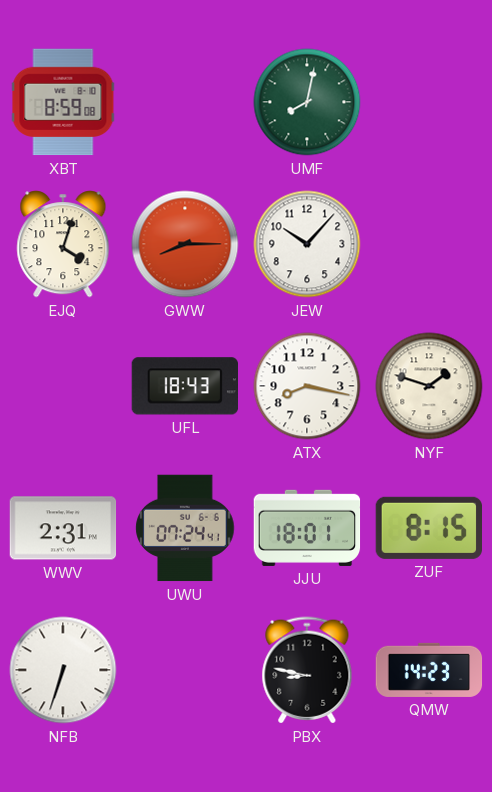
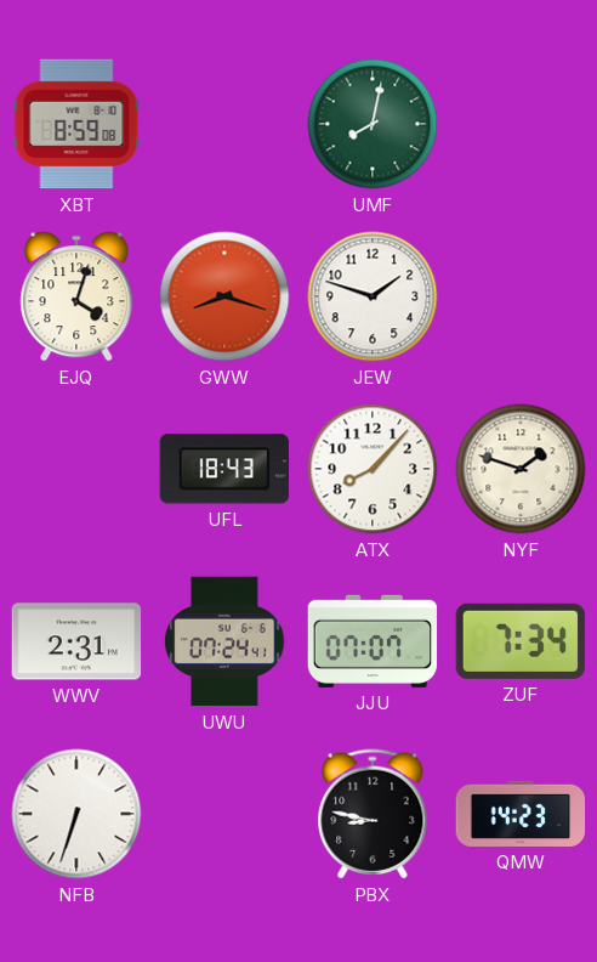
GWW: 8:15 -> 8:18 (224, 296)
JEW: 10:07 -> 1:48 (373, 296)
ATX: 8:17 -> 8:07 (373, 469)
JJU: 18:01 -> 07:07 (373, 641)
ZUF: 8:15 -> 7:34 (519, 641)
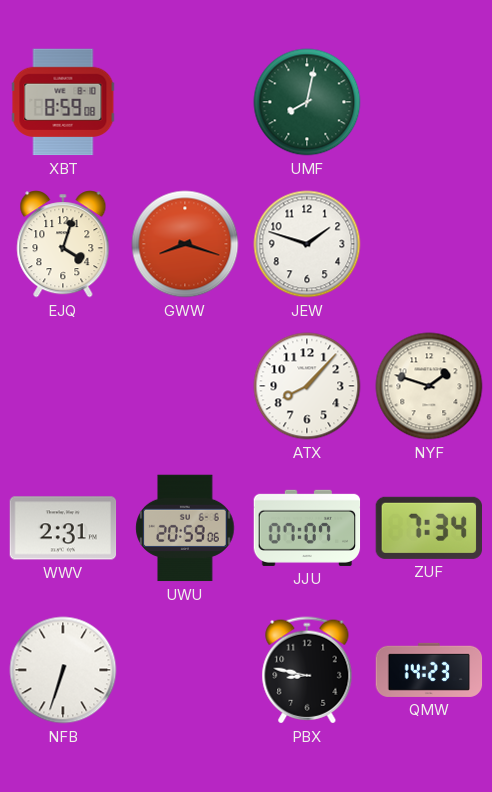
UFL: 18:43 -> none (223, 469)
UWU: 07:24 -> 20:59 (185, 528)
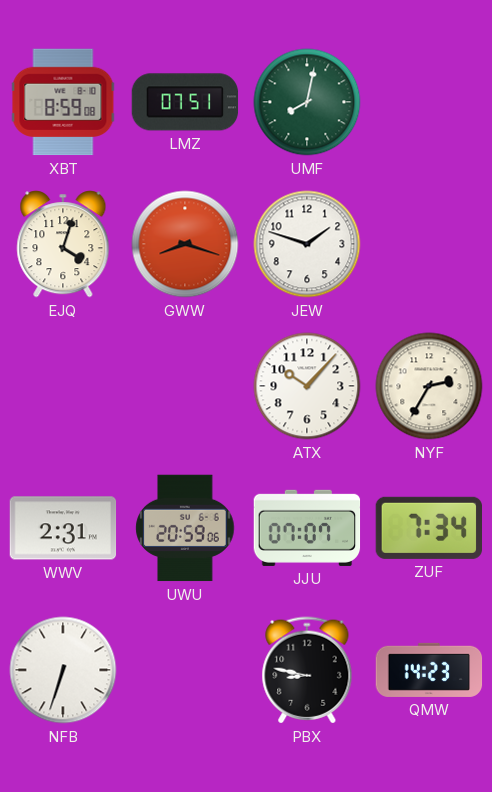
LMZ: none -> 07:51 (185, 102)
ATX: 8:07 -> 10:07 (307, 386)
NYF: 1:48 -> 2:35 (429, 386)
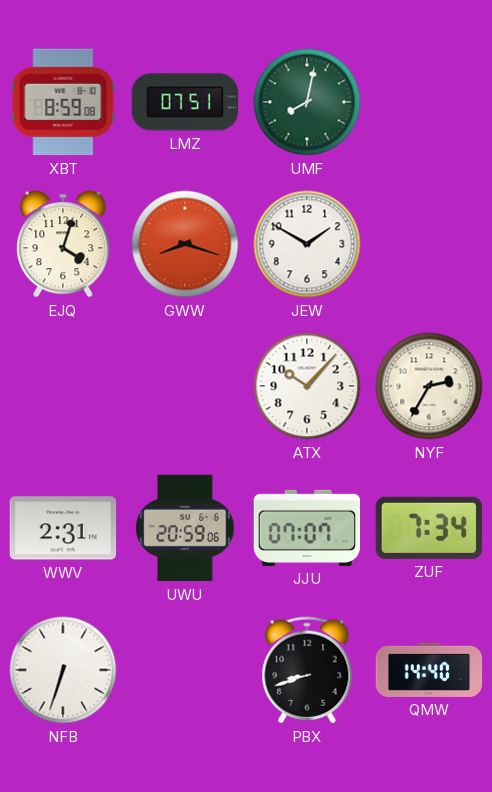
JEW: 1:48 -> 1:50 (307, 244)
PBX: 8:47 -> 8:42 (307, 670)
QMW: 14:23 -> 14:40 (429, 670)
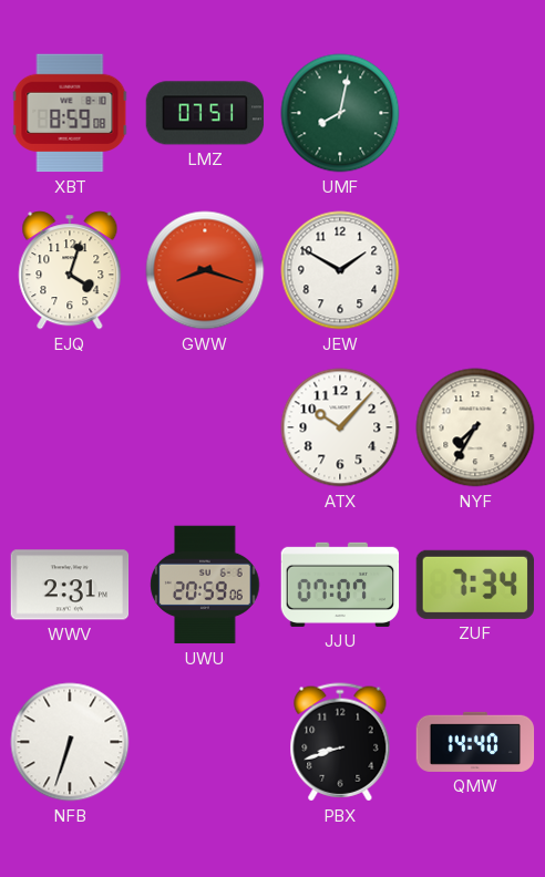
NYF: 2:35 -> 7:35 (475, 427)
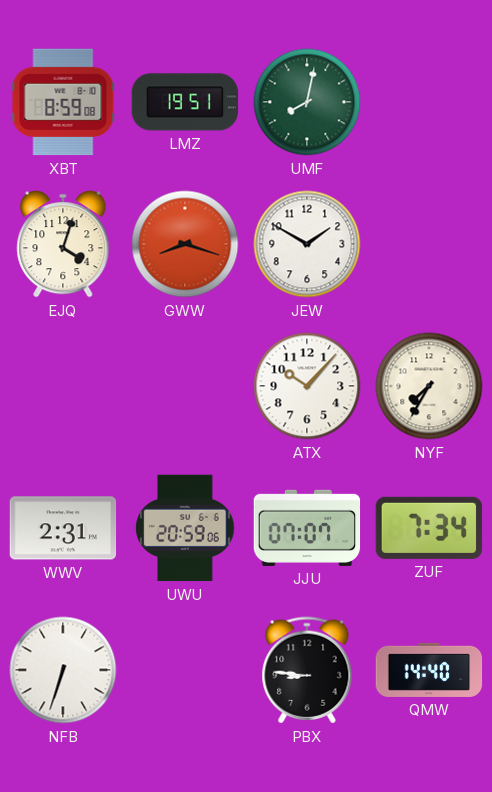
LMZ: 07:51 -> 19:51 (185, 102)
PBX: 8:42 -> 8:46 (307, 670)
